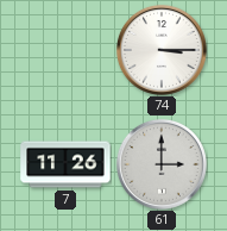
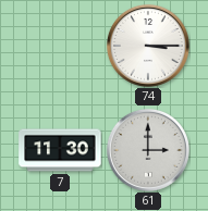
7: 11:26 -> 11:30 (60, 150)
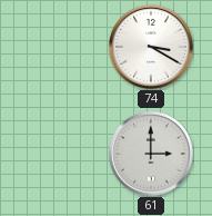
74: 3:15 -> 3:20 (151, 47)
7: 11:30 -> none (60, 150)
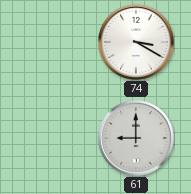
61: 3:00 -> 9:00 (136, 138)
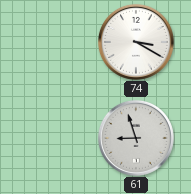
61: 9:00 -> 8:57 (136, 138)
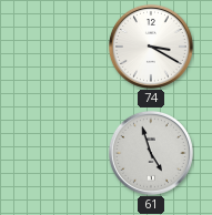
61: 8:57 -> 4:57 (151, 153)
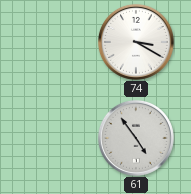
61: 4:57 -> 4:54 (136, 138)
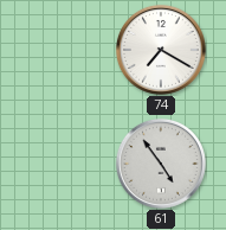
74: 3:20 -> 7:20 (161, 50)
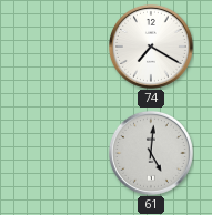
61: 4:54 -> 5:01 (151, 153)
